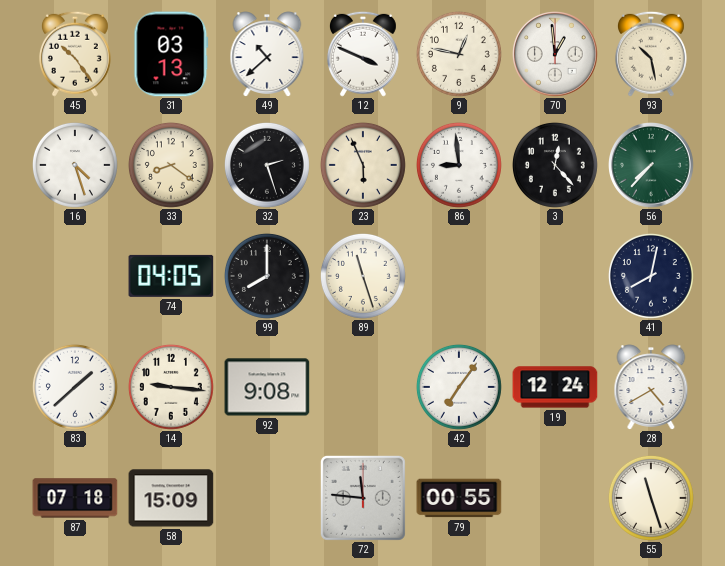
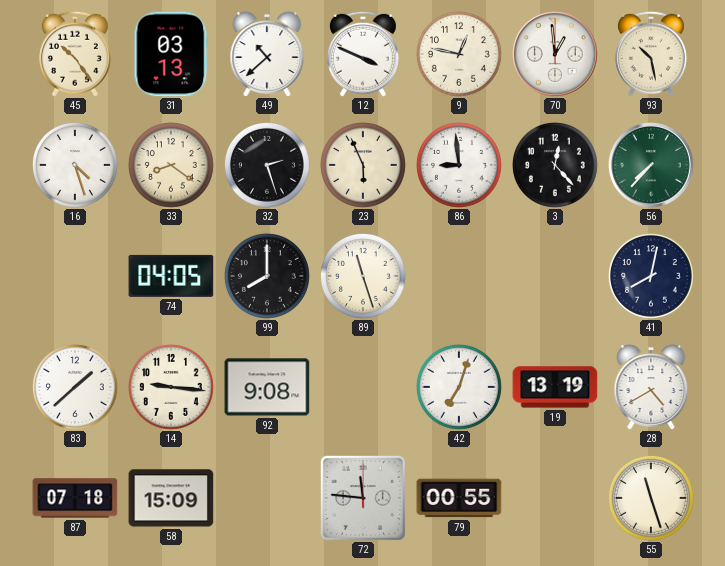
42: 7:06 -> 7:03 (459, 387)
19: 12:24 -> 13:19 (555, 387)
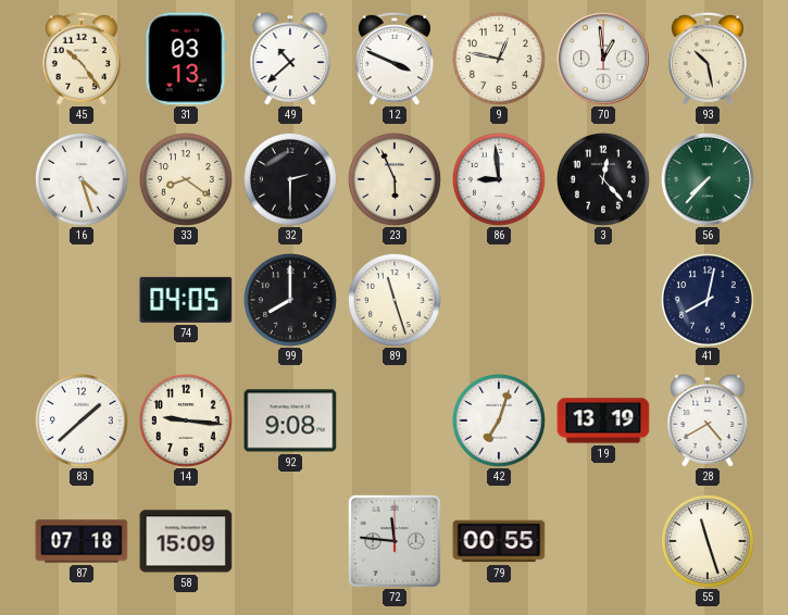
32: 2:27 -> 2:30 (290, 179)
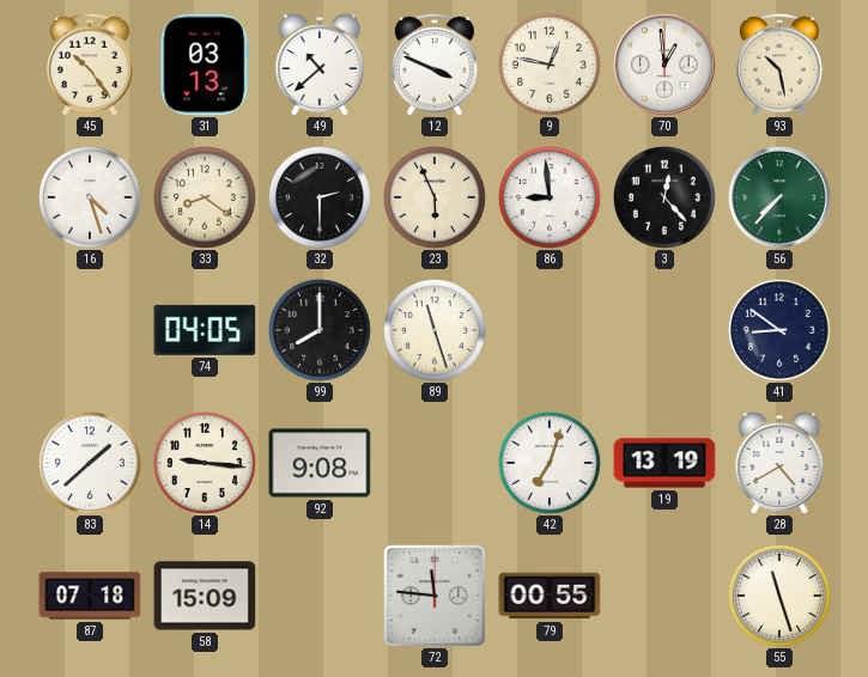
41: 8:02 -> 8:51 (779, 330)
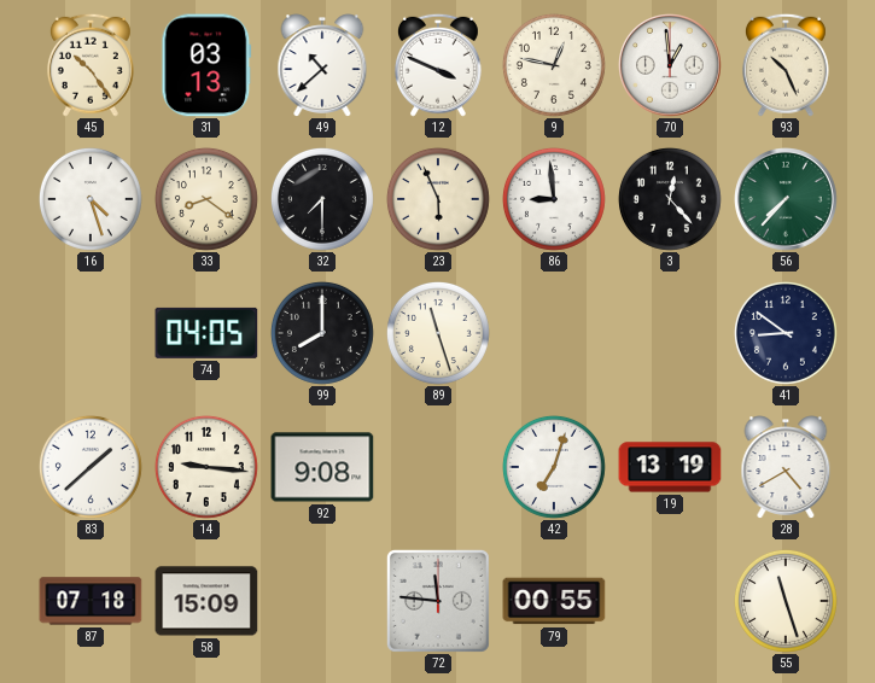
93: 10:28 -> 10:26 (786, 65)
32: 2:30 -> 7:30 (322, 199)
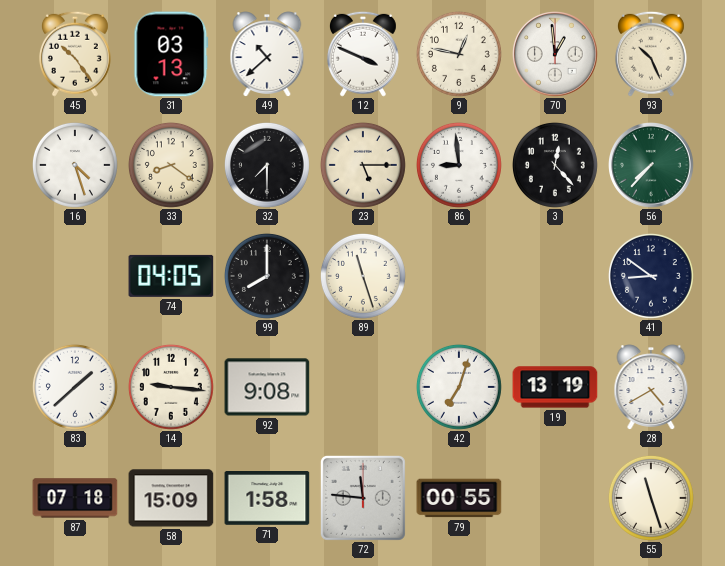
23: 5:56 -> 5:15 (363, 165)
71: none -> 1:58 (267, 499)
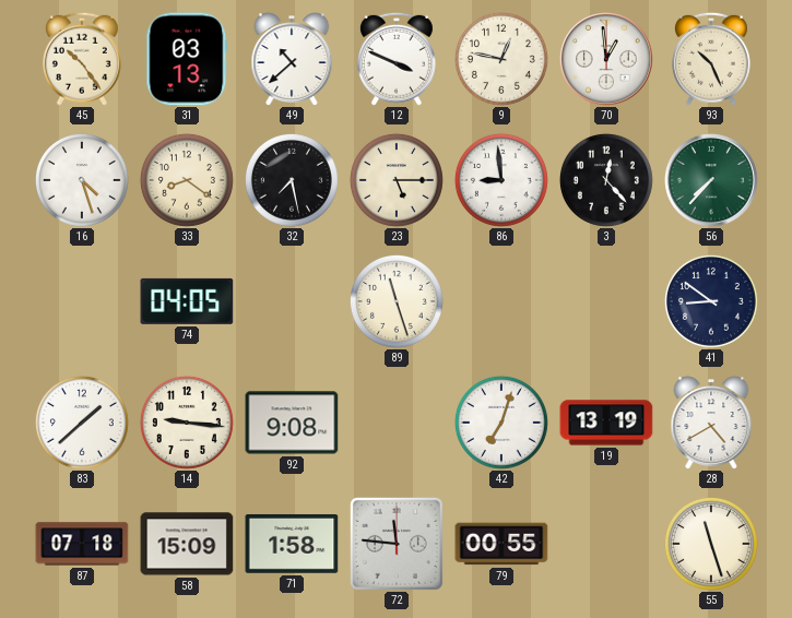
32: 7:30 -> 7:28 (292, 180)
99: 8:00 -> none (267, 276)
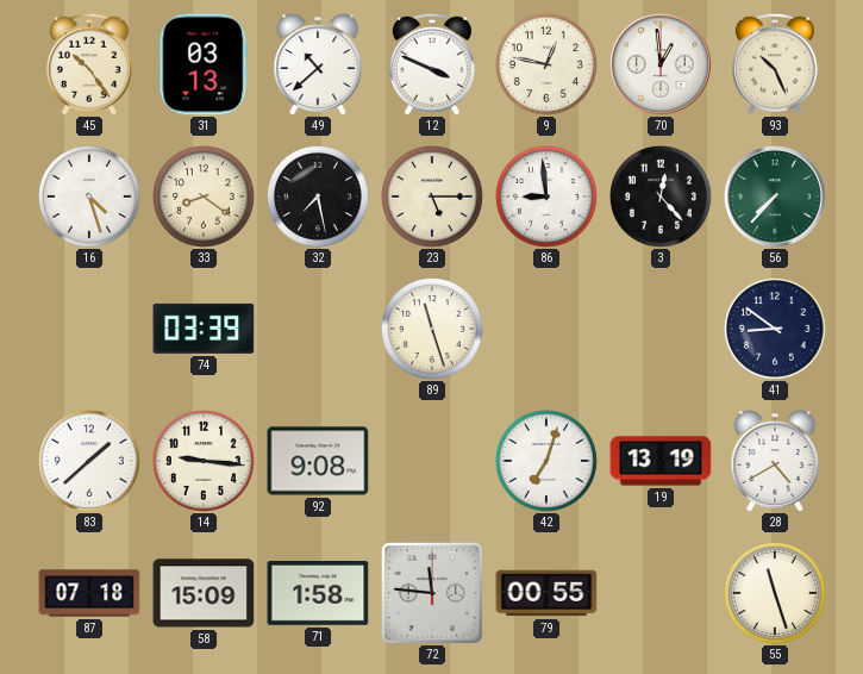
74: 04:05 -> 03:39 (204, 329)
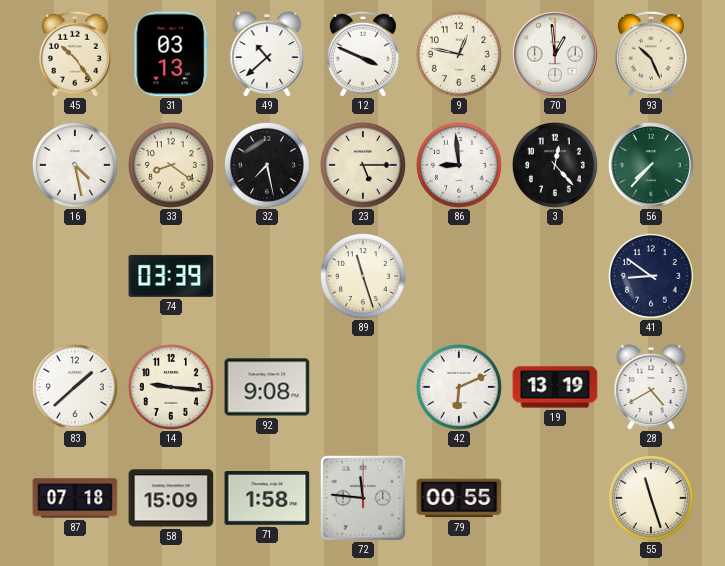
16: 4:27 -> 4:28 (75, 165)
42: 7:03 -> 6:11 (459, 387)
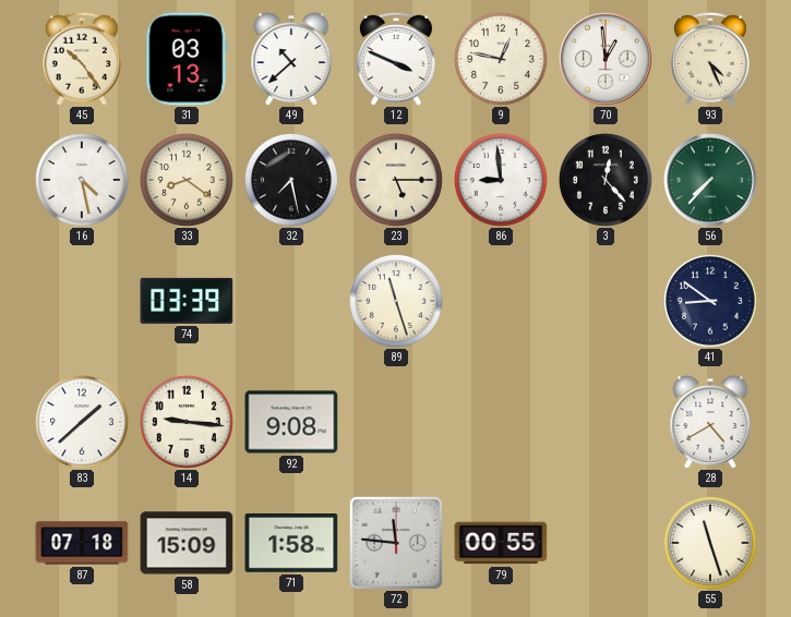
93: 10:26 -> 4:26 (710, 59)
42: 6:11 -> none (459, 387)
19: 13:19 -> none (555, 387)
